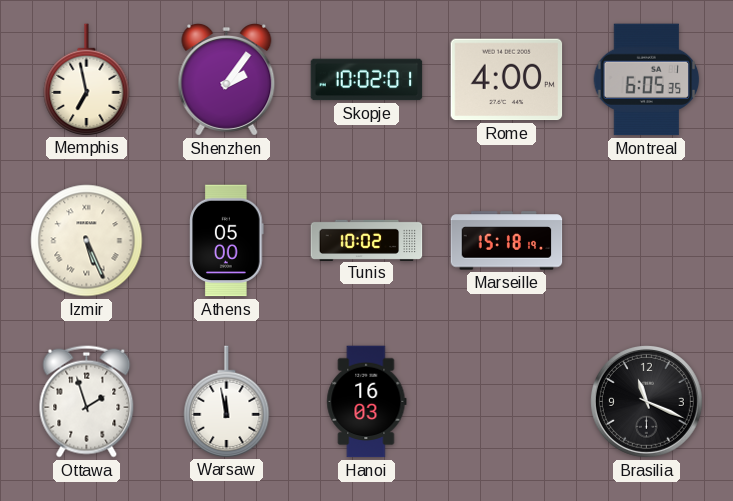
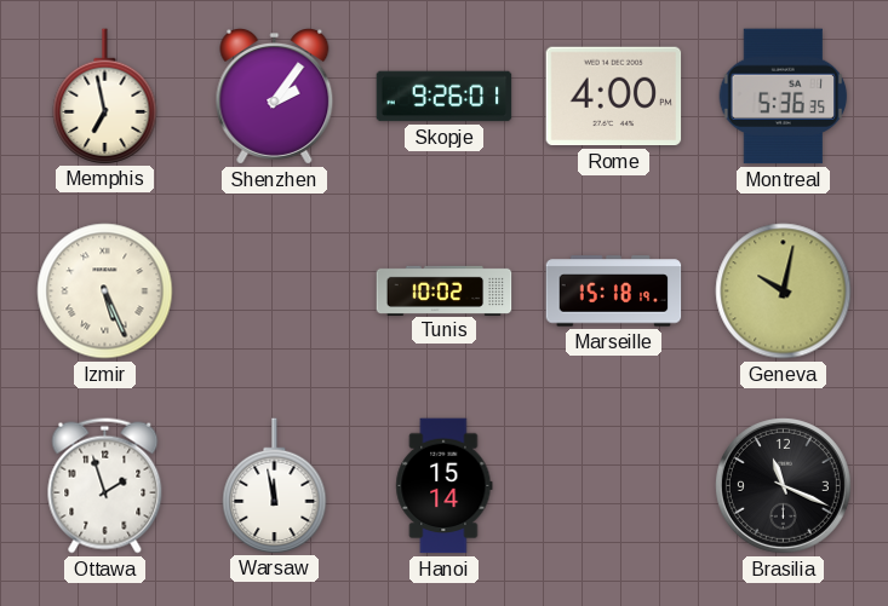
Skopje: 10:02 -> 9:26 (445, 97)
Montreal: 6:05 -> 5:36 (784, 97)
Athens: 05:00 -> none (227, 241)
Geneva: none -> 10:02 (784, 292)
Hanoi: 16:03 -> 15:14 (445, 486)
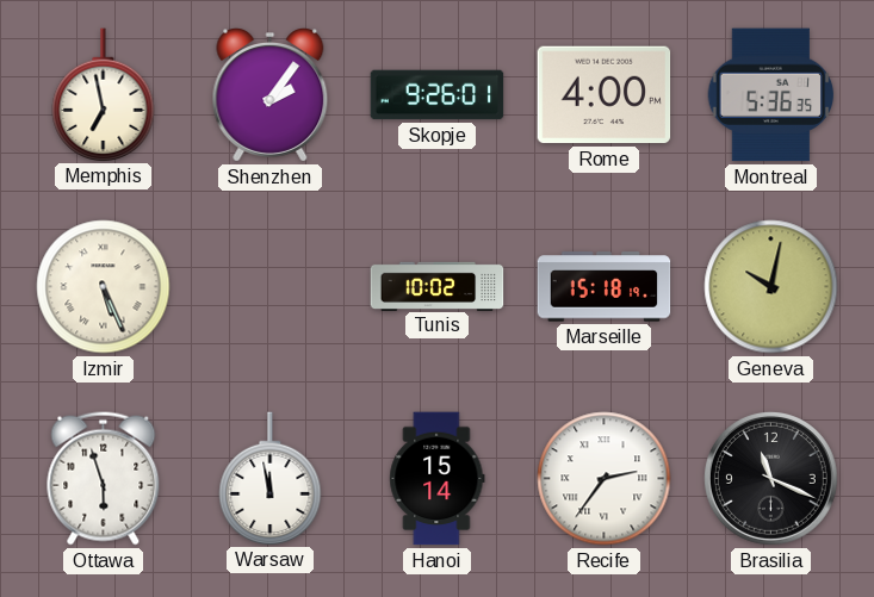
Ottawa: 1:57 -> 5:57 (104, 479)
Recife: none -> 2:36 (605, 479)
